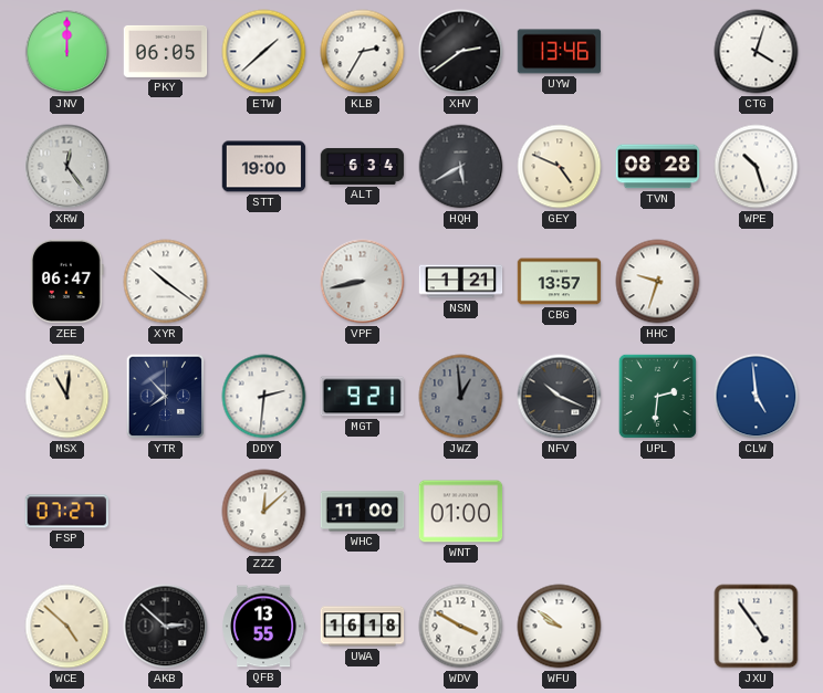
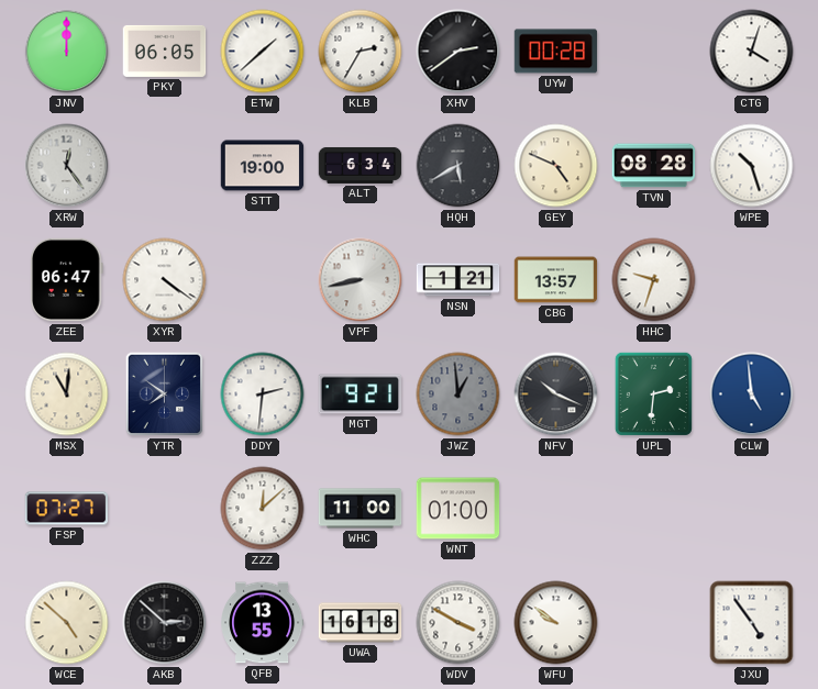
UYW: 13:46 -> 00:28 (556, 52)
XYR: 10:21 -> 4:21 (165, 280)
YTR: 7:53 -> 7:51 (165, 394)
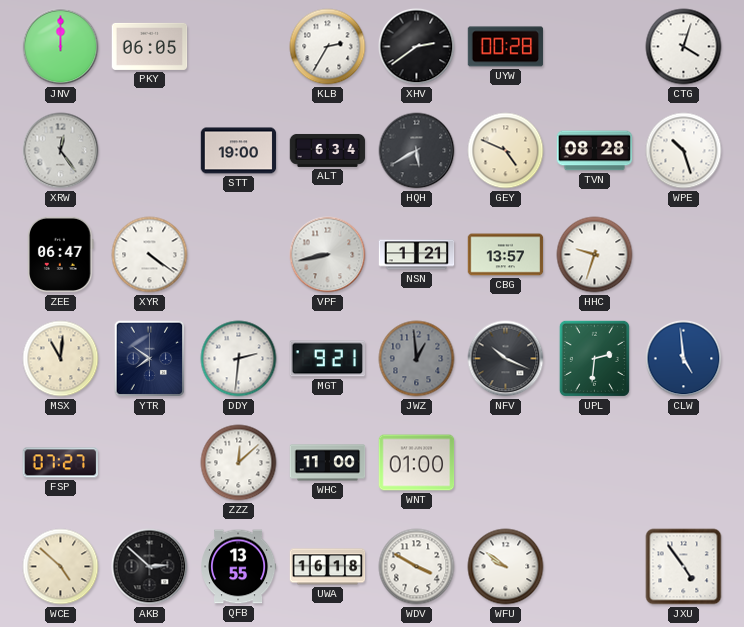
ETW: 1:38 -> none (263, 52)
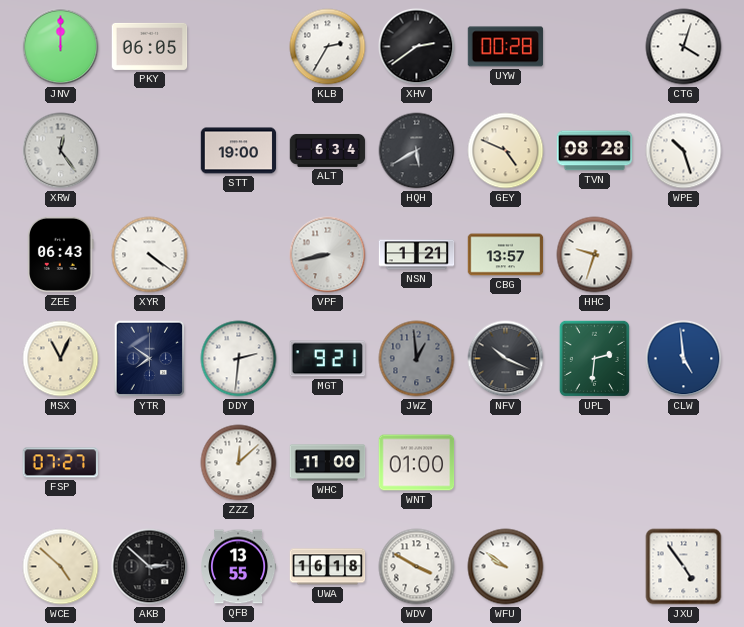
ZEE: 06:47 -> 06:43 (61, 255)
MSX: 11:01 -> 11:04 (61, 359)
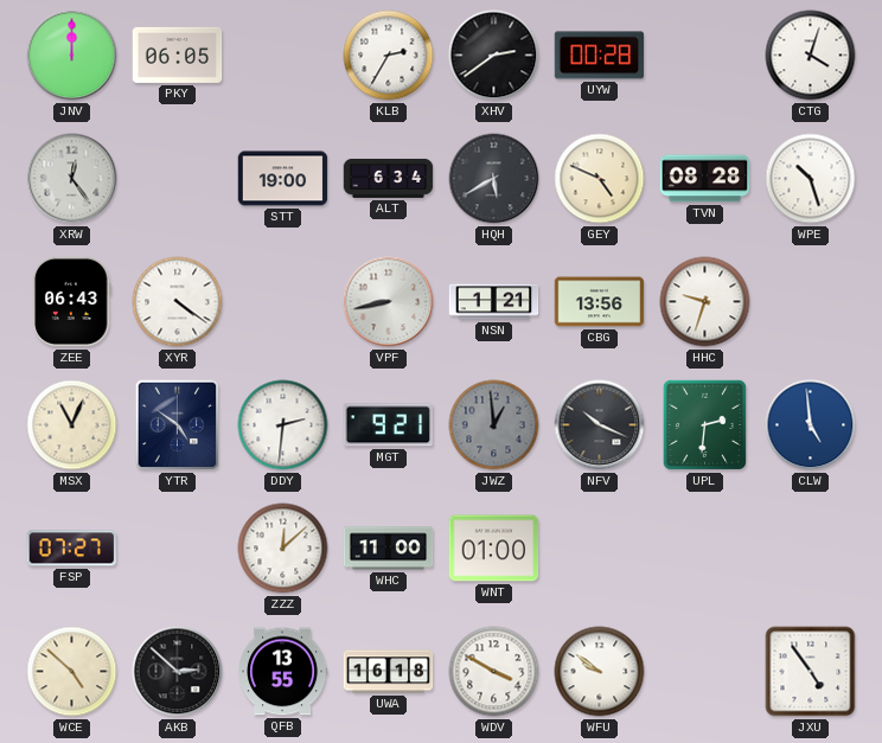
CBG: 13:57 -> 13:56 (600, 302)
YTR: 7:51 -> 4:51 (178, 425)
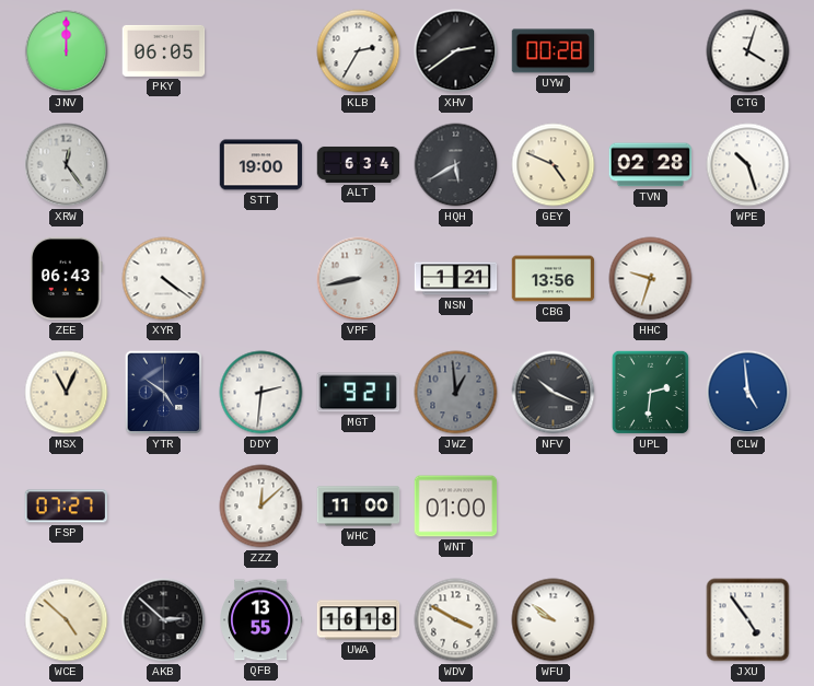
TVN: 08:28 -> 02:28 (651, 165)
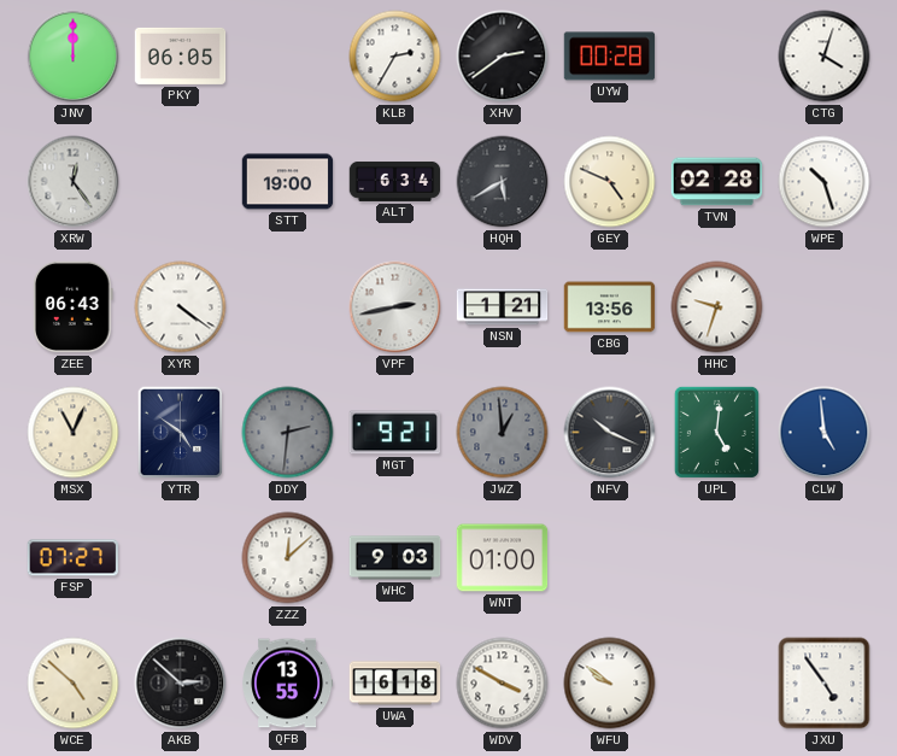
VPF: 8:43 -> 2:43 (395, 307)
DDY dial: white -> grey (288, 433)
UPL: 2:31 -> 5:01 (716, 432)
WHC: 11:00 -> 9:03 (395, 558)
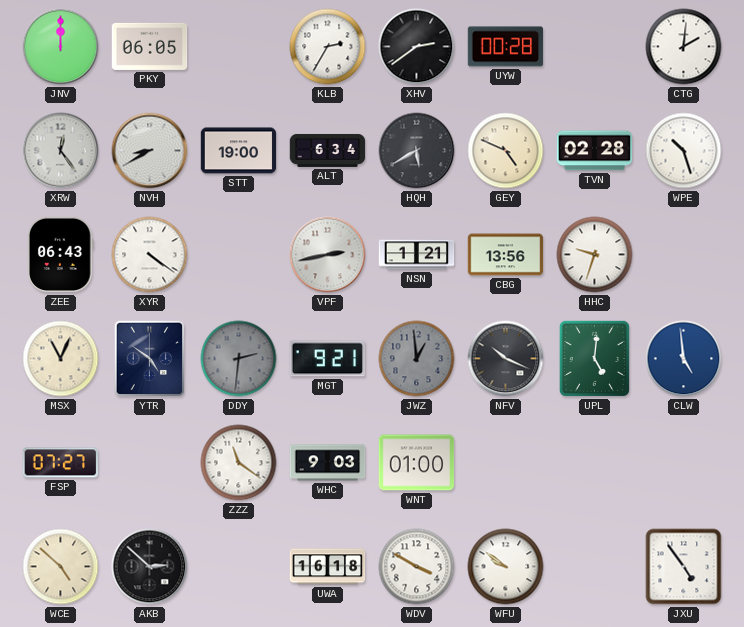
CTG: 4:03 -> 2:01 (684, 47)
NVH: none -> 8:40 (150, 151)
ZZZ: 12:08 -> 11:21 (239, 463)
QFB: 13:55 -> none (288, 684)
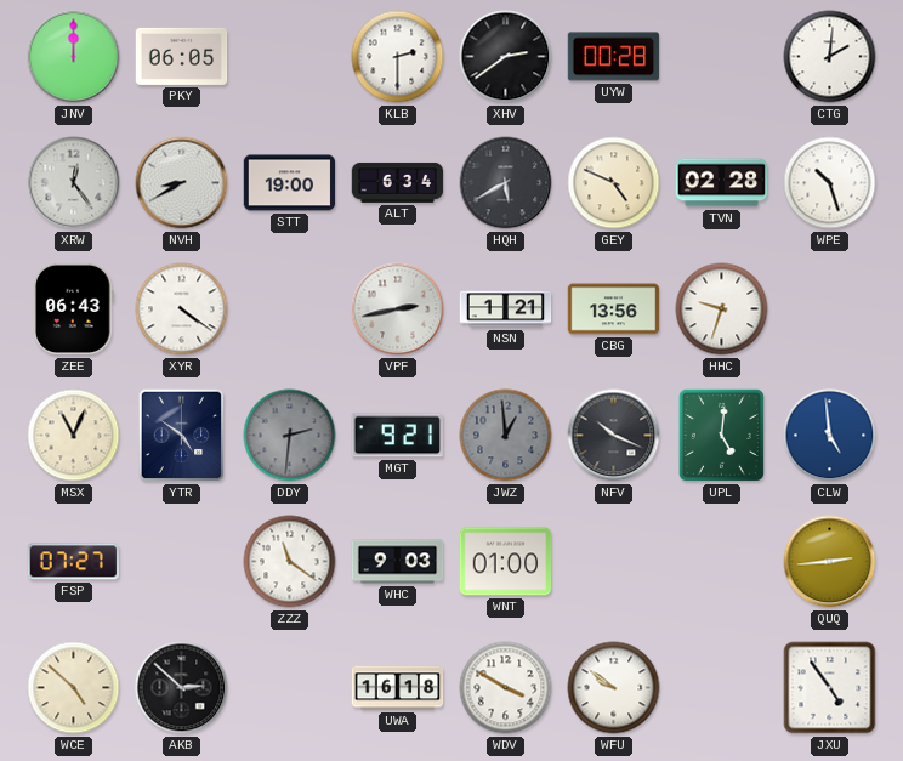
KLB: 2:35 -> 2:30 (398, 57)
QUQ: none -> 2:44 (830, 562)
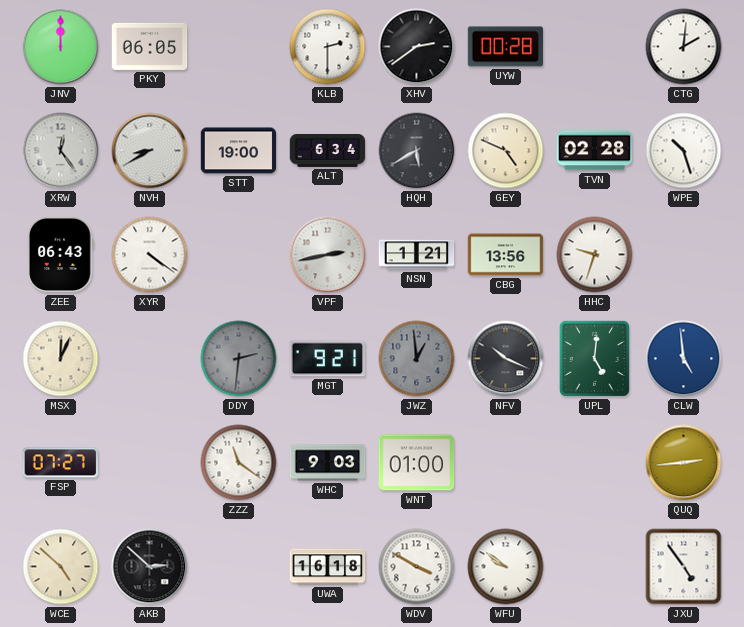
MSX: 11:04 -> 12:04 (61, 359)
YTR: 4:51 -> none (182, 436)
